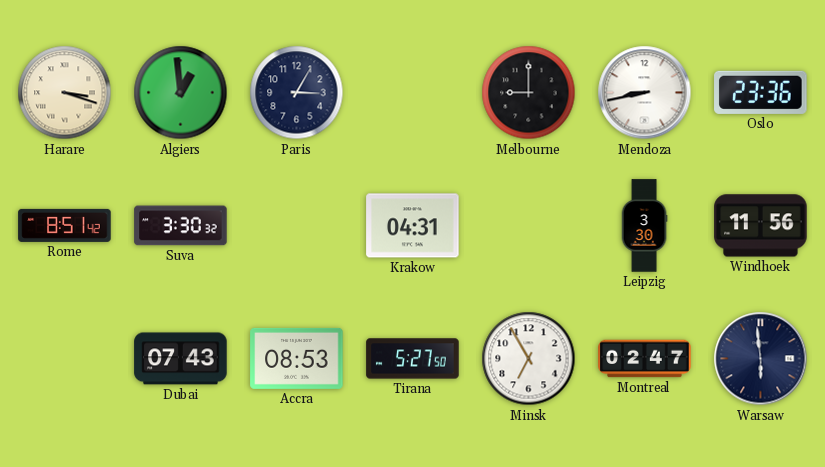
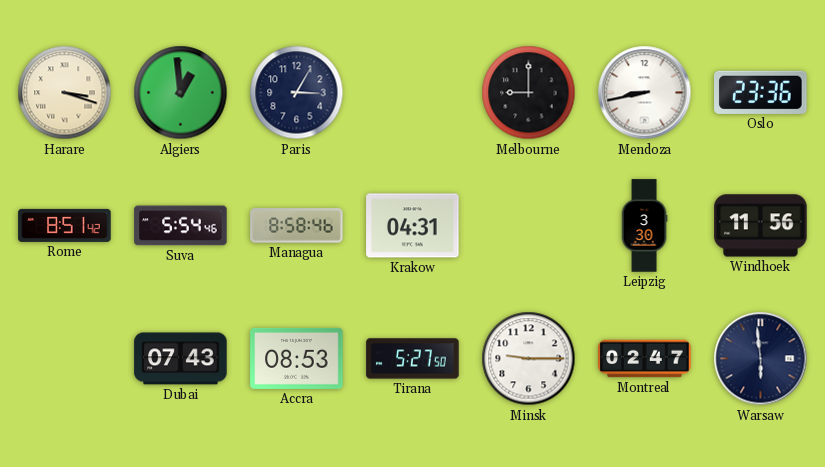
Suva: 3:30 -> 5:54 (181, 226)
Managua: none -> 8:58 (297, 226)
Minsk: 6:55 -> 9:15 (529, 359)
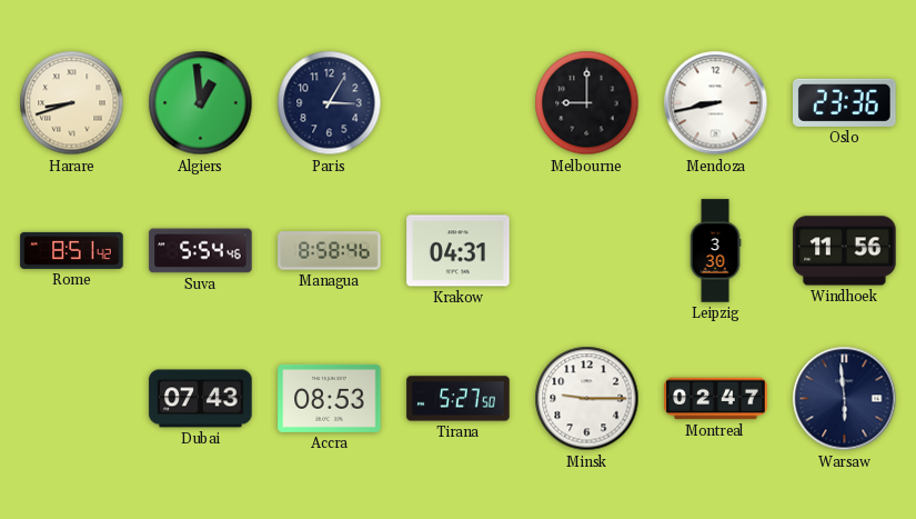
Harare: 3:18 -> 8:42 (72, 103)
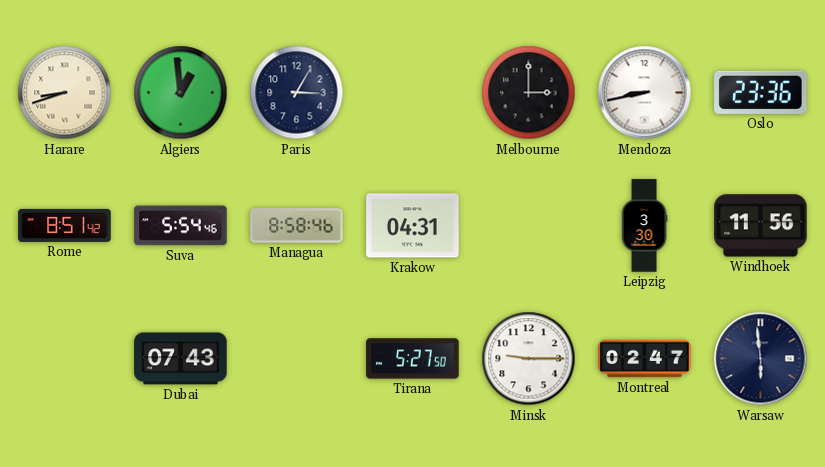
Melbourne: 9:00 -> 3:00 (529, 93)
Accra: 08:53 -> none (330, 398)
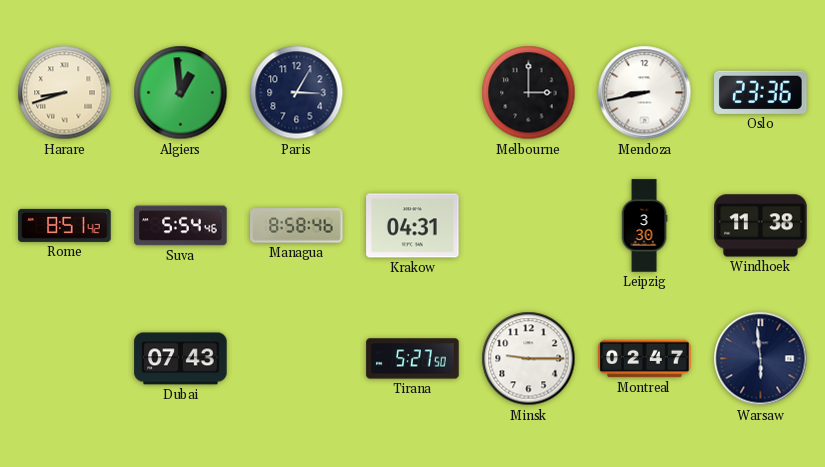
Windhoek: 11:56 -> 11:38 (761, 226)
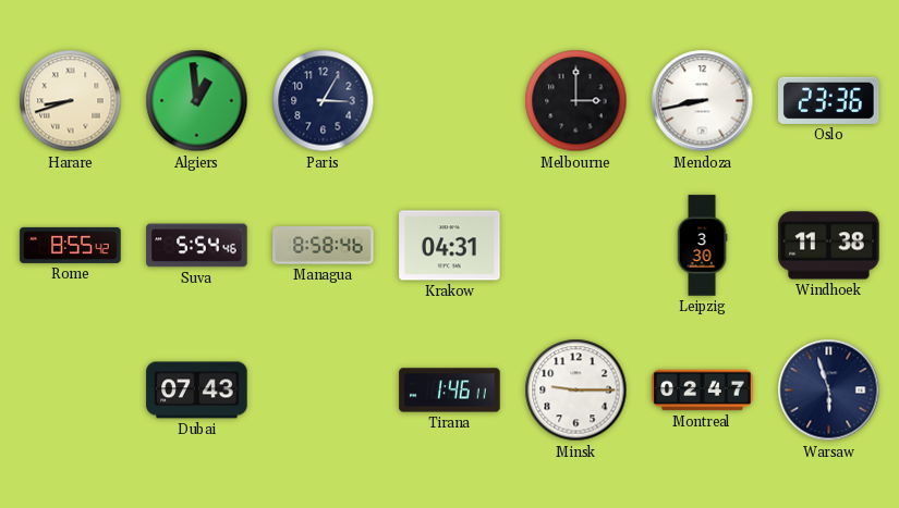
Rome: 8:51 -> 8:55 (71, 245)
Tirana: 5:27 -> 1:46 (450, 391)
Warsaw: 5:59 -> 5:57 (829, 391)
